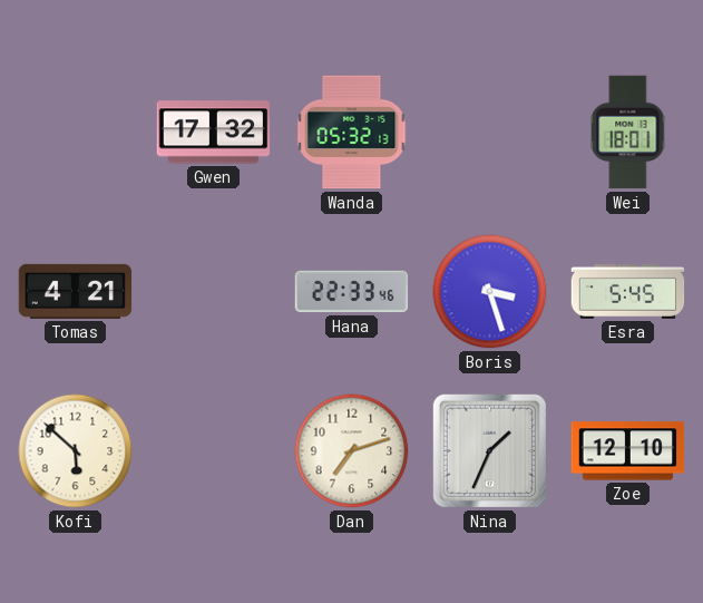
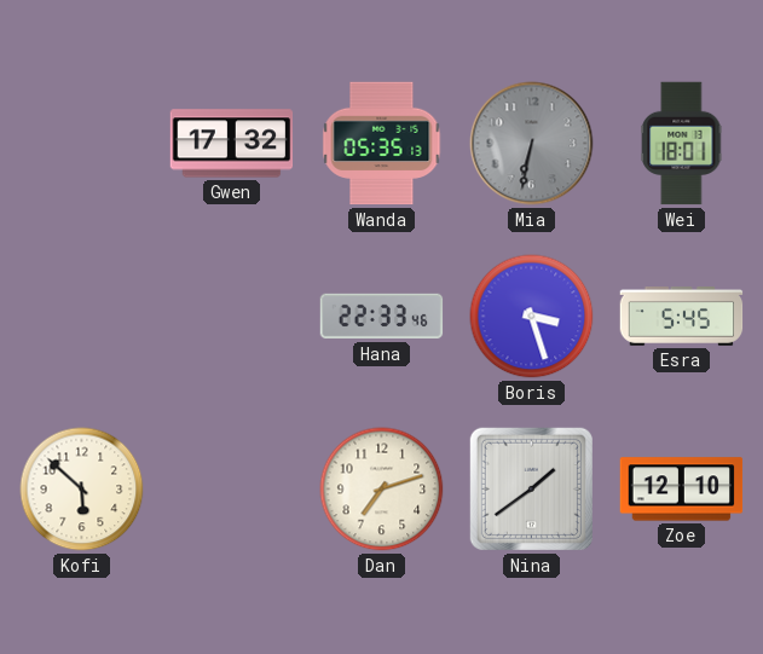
Wanda: 05:32 -> 05:35 (382, 144)
Mia: none -> 6:32 (532, 144)
Tomas: 4:21 -> none (76, 291)
Nina: 1:34 -> 1:39 (531, 488)
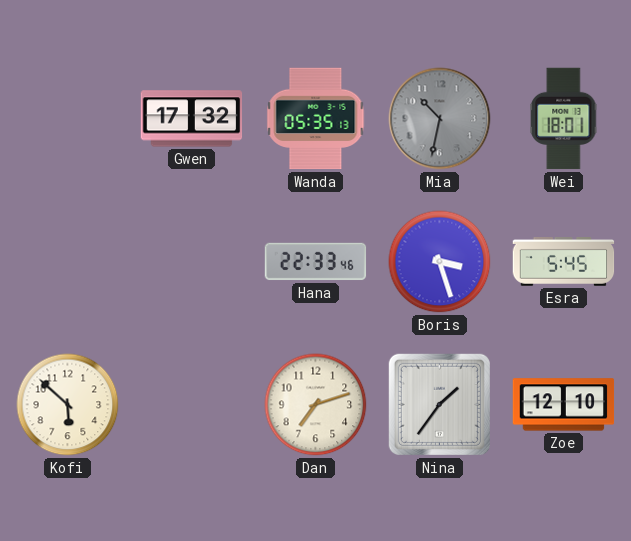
Mia: 6:32 -> 10:32 (440, 119)
Nina: 1:39 -> 1:36 (439, 404)
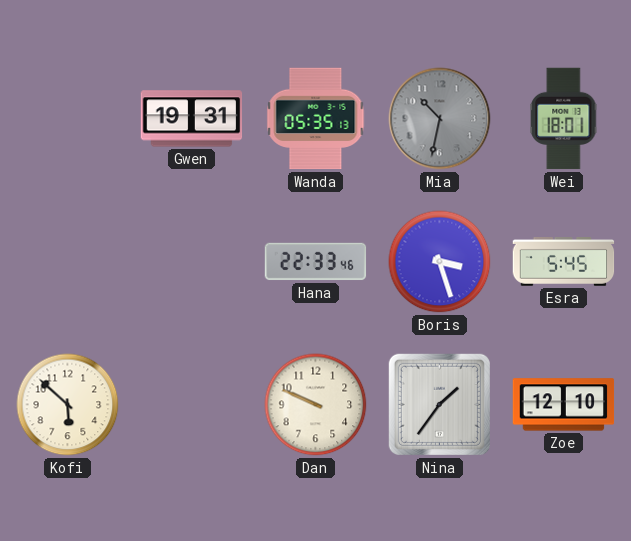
Gwen: 17:32 -> 19:31 (192, 119)
Dan: 7:12 -> 9:49 (316, 405)
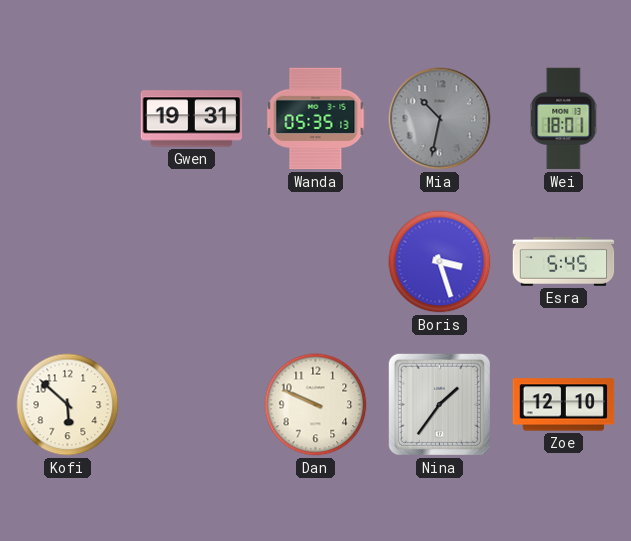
Hana: 22:33 -> none (316, 262)
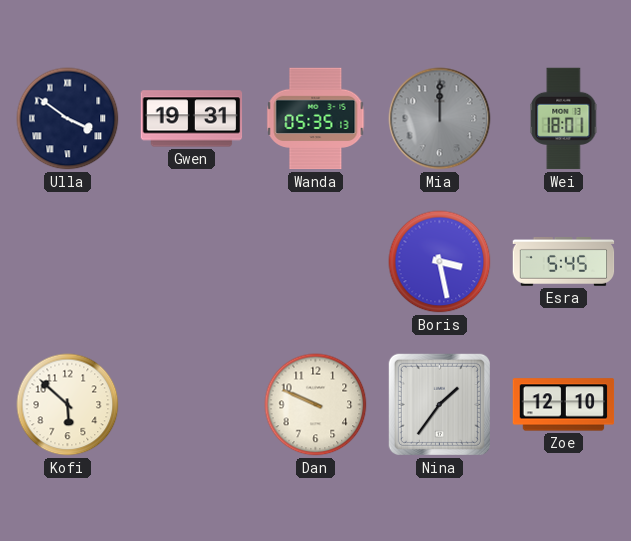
Ulla: none -> 3:51 (68, 119)
Mia: 10:32 -> 12:00 (440, 119)
Boris: 3:27 -> 3:28 (440, 262)
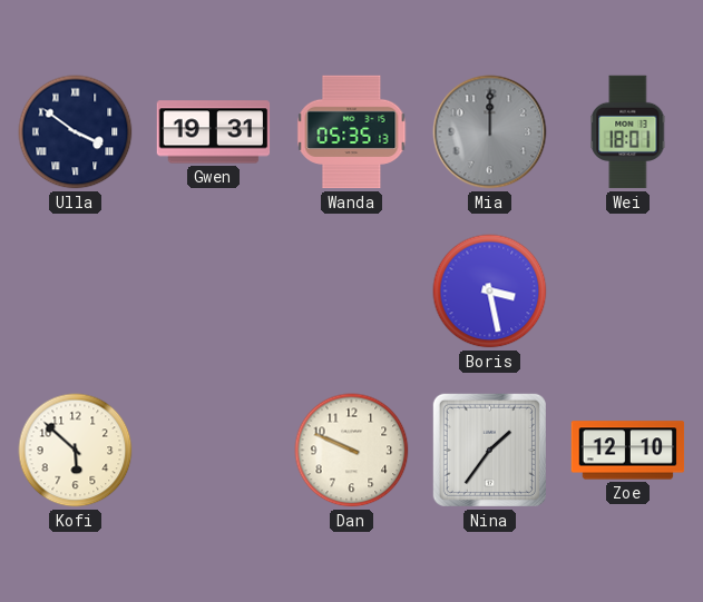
Esra: 5:45 -> none (564, 262)
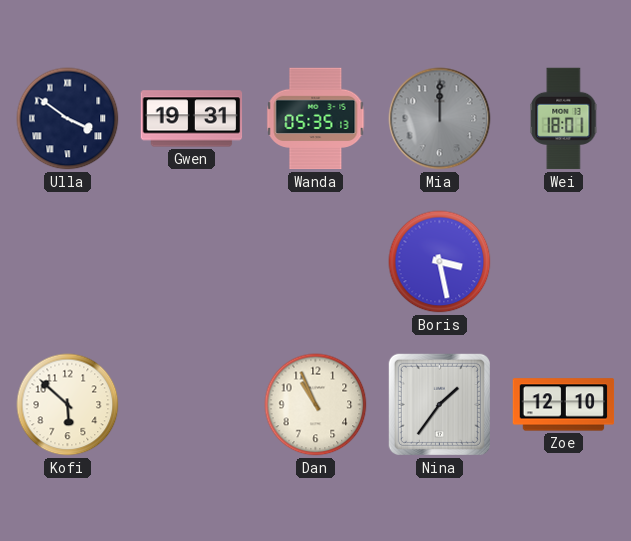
Dan: 9:49 -> 10:56 (316, 405)
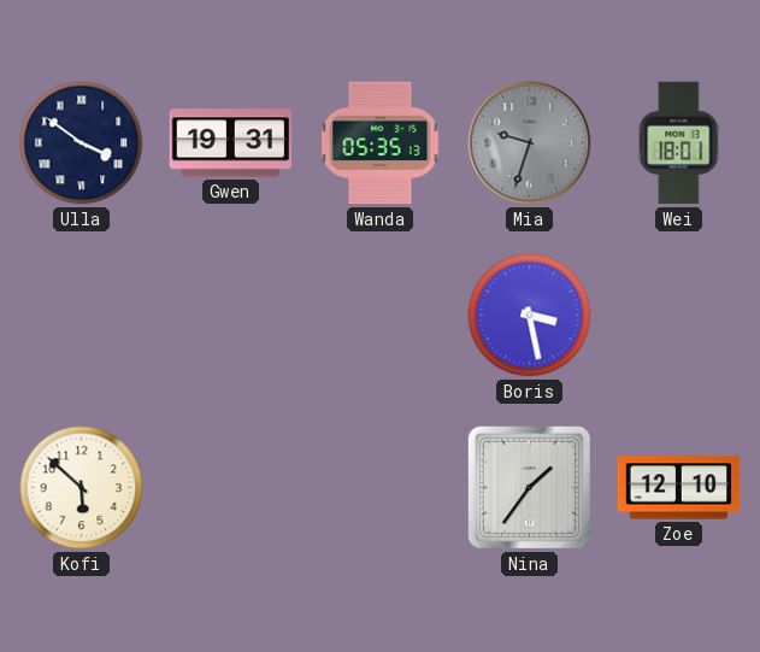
Mia: 12:00 -> 9:33 (530, 143)
Dan: 10:56 -> none (316, 405)
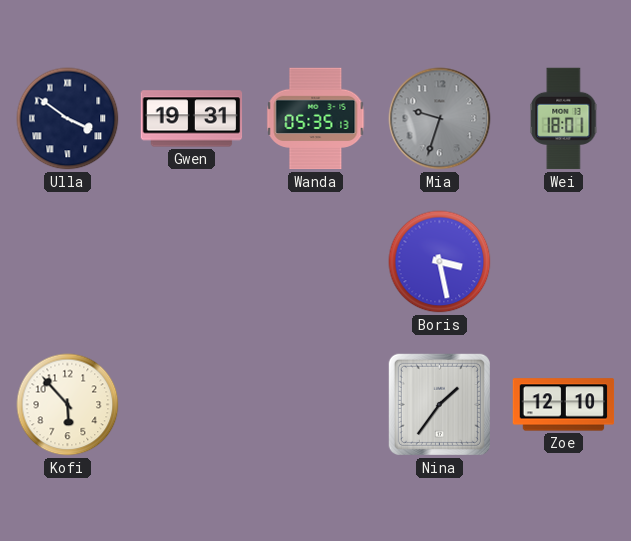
Kofi: 5:52 -> 5:53 (68, 405)
